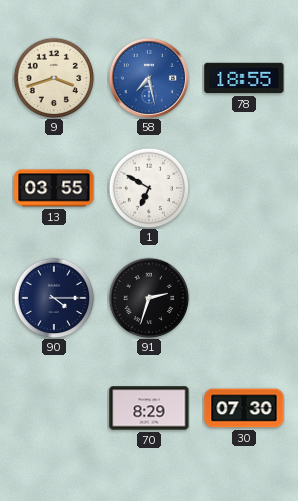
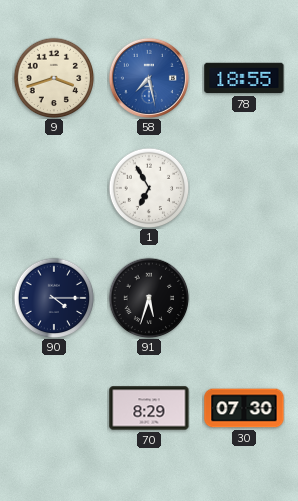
13: 03:55 -> none (54, 188)
1: 6:50 -> 6:55 (149, 188)
91: 2:33 -> 5:33 (149, 298)
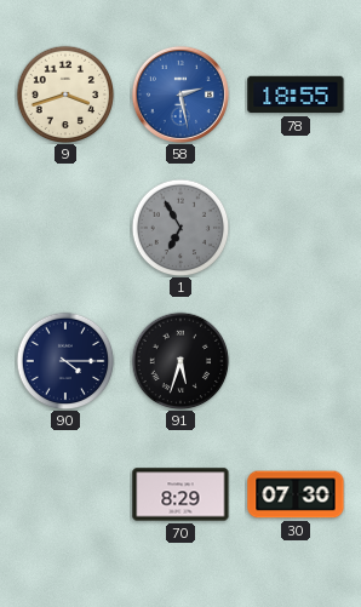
58: 7:28 -> 2:28 (180, 95)
1 dial: white -> grey (180, 228)
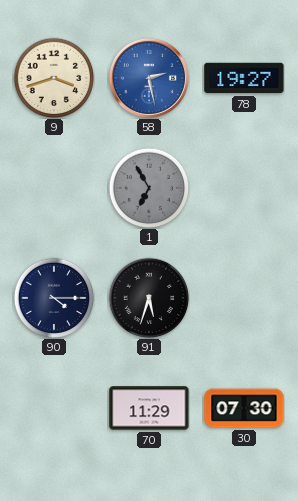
78: 18:55 -> 19:27 (244, 78)
70: 8:29 -> 11:29 (149, 408)
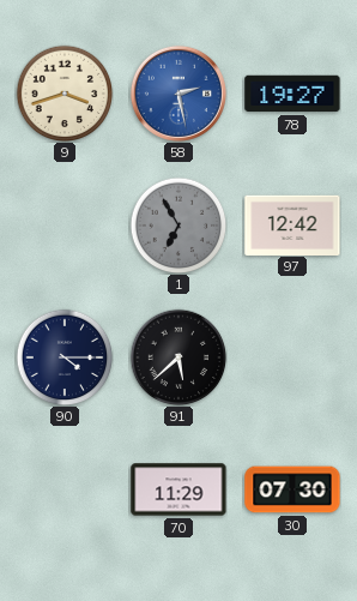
97: none -> 12:42 (292, 224)
91: 5:33 -> 5:38 (179, 357)
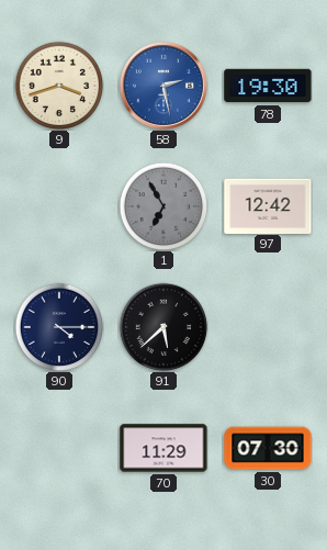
78: 19:27 -> 19:30 (268, 86)
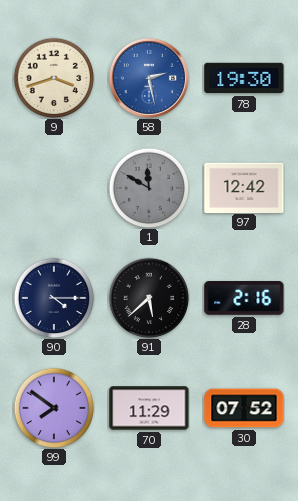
1: 6:55 -> 11:50 (149, 188)
28: none -> 2:16 (244, 299)
99: none -> 7:51 (54, 408)
30: 07:30 -> 07:52 (244, 408)
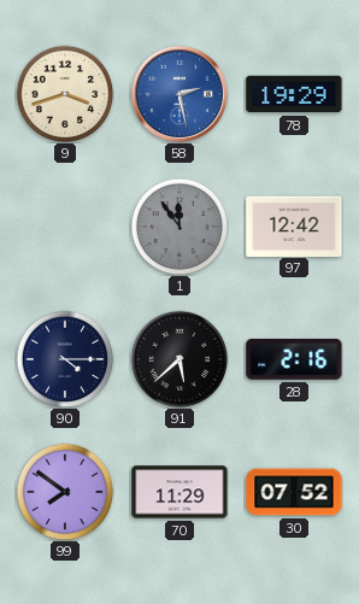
78: 19:30 -> 19:29 (294, 94)
1: 11:50 -> 11:54 (179, 227)
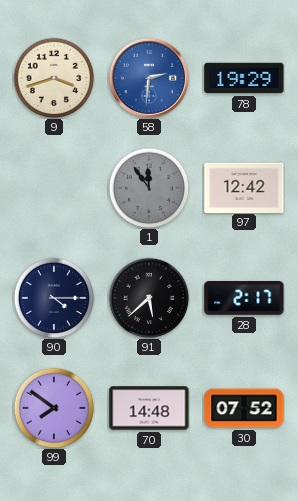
58: 2:28 -> 2:31 (149, 78)
28: 2:16 -> 2:17 (244, 299)
70: 11:29 -> 14:48 (149, 408)
